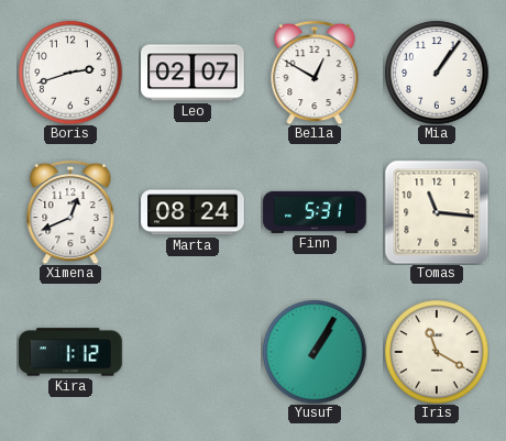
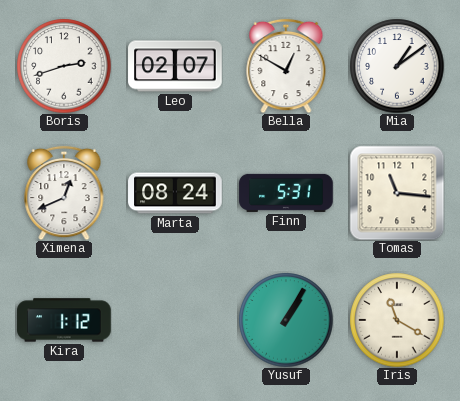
Mia: 1:06 -> 1:09 (397, 66)
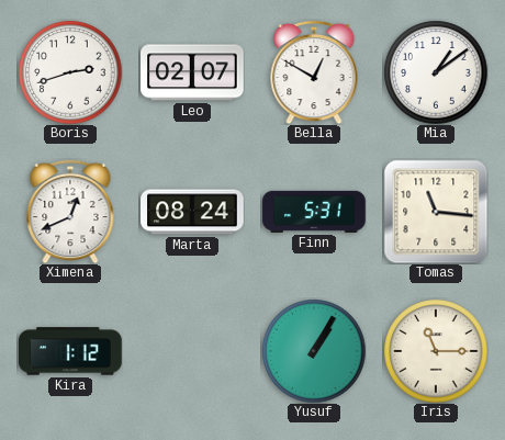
Iris: 11:20 -> 11:15 (436, 351)
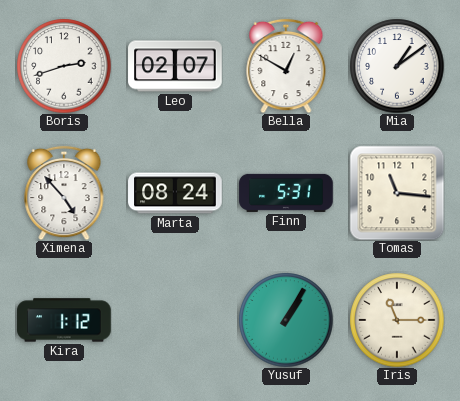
Ximena: 12:41 -> 4:53 (64, 193)
